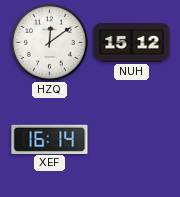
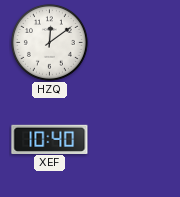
NUH: 15:12 -> none (132, 43)
XEF: 16:14 -> 10:40 (50, 139)
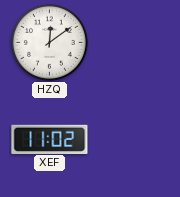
XEF: 10:40 -> 11:02 (50, 139)
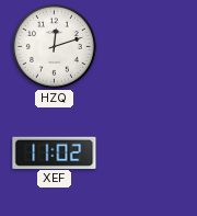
HZQ: 12:09 -> 12:12 (54, 46)
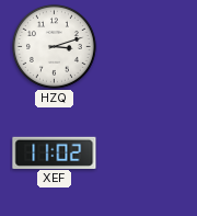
HZQ: 12:12 -> 3:12 (54, 46)
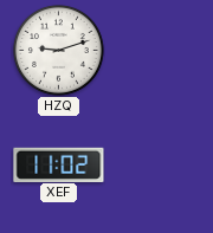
HZQ: 3:12 -> 9:12 (58, 50)
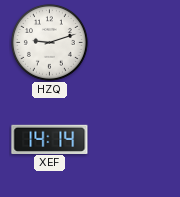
XEF: 11:02 -> 14:14 (50, 139)
